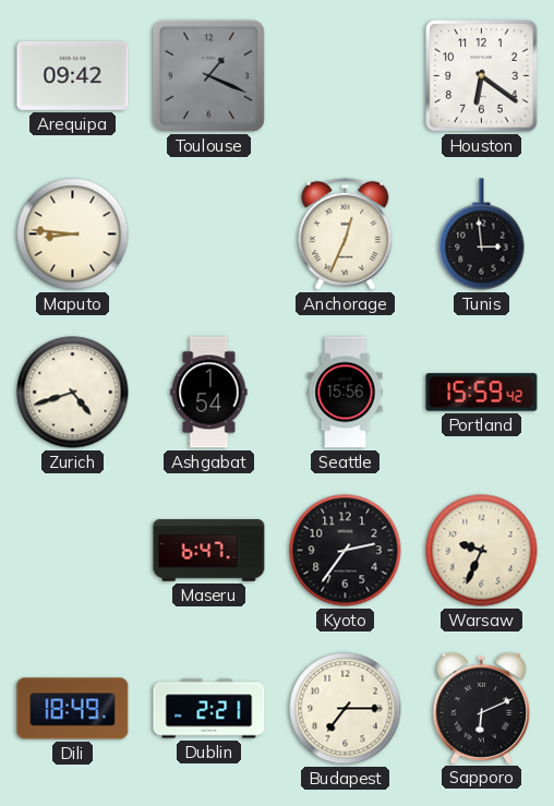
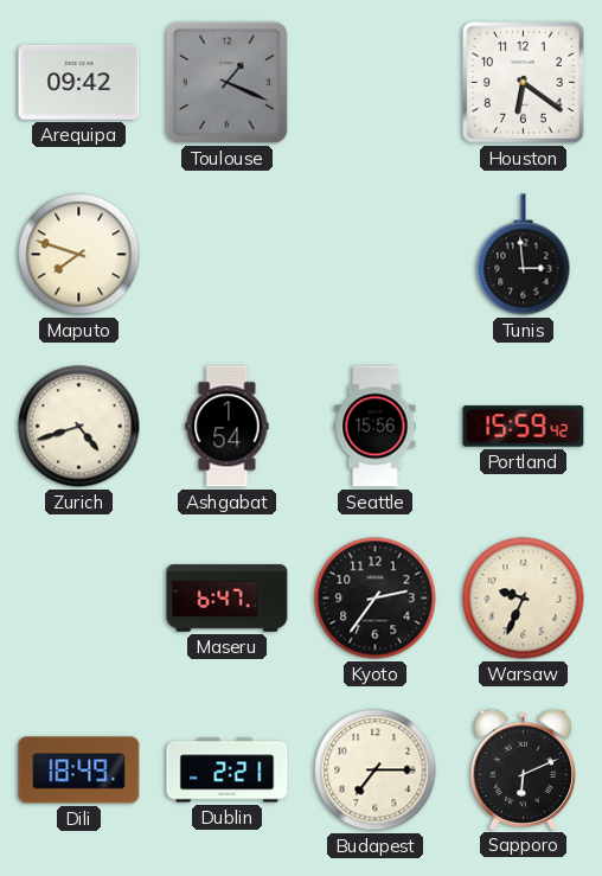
Maputo: 8:46 -> 7:48 (79, 255)
Anchorage: 12:34 -> none (346, 233)
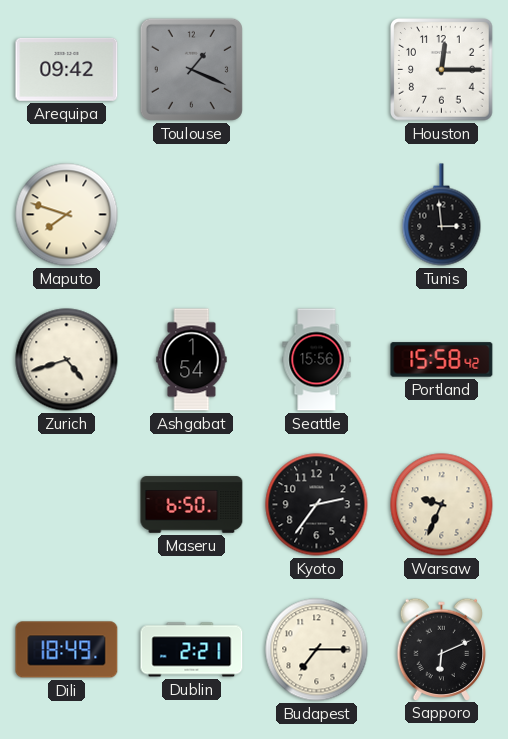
Houston: 6:21 -> 12:15 (442, 70)
Portland: 15:59 -> 15:58 (442, 360)
Maseru: 6:47 -> 6:50 (192, 505)
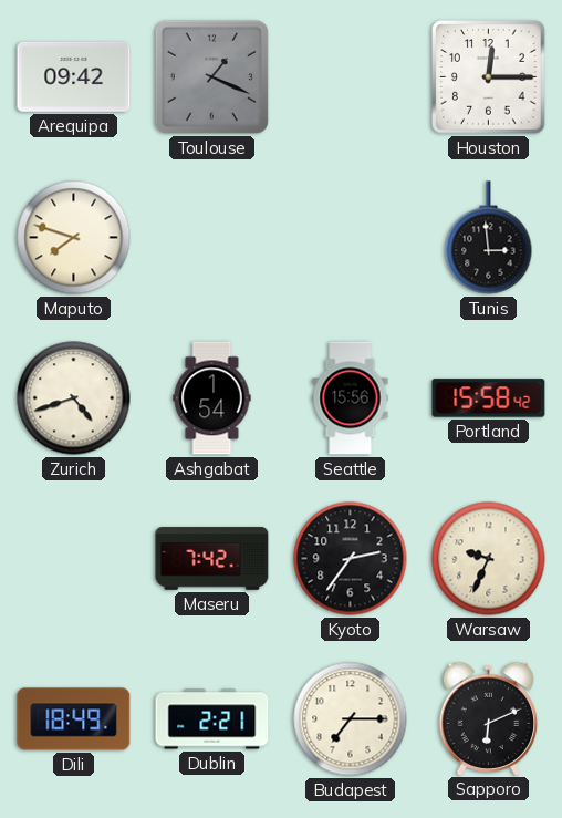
Maseru: 6:50 -> 7:42 (212, 559)
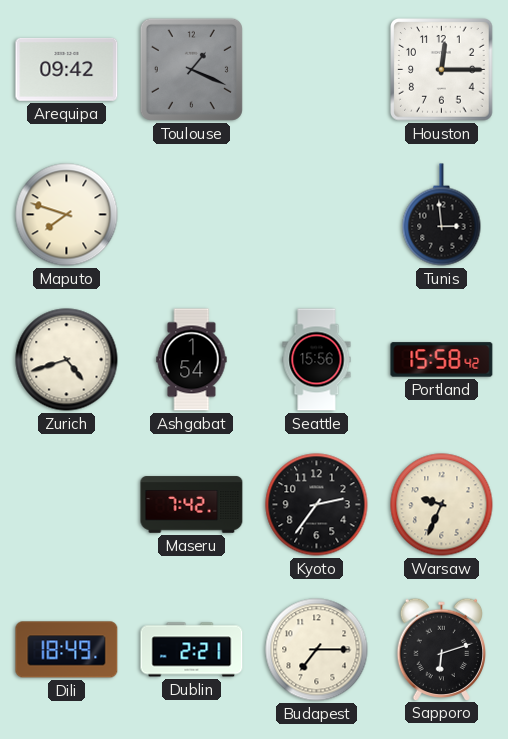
Sapporo: 6:11 -> 6:12 (441, 649)
